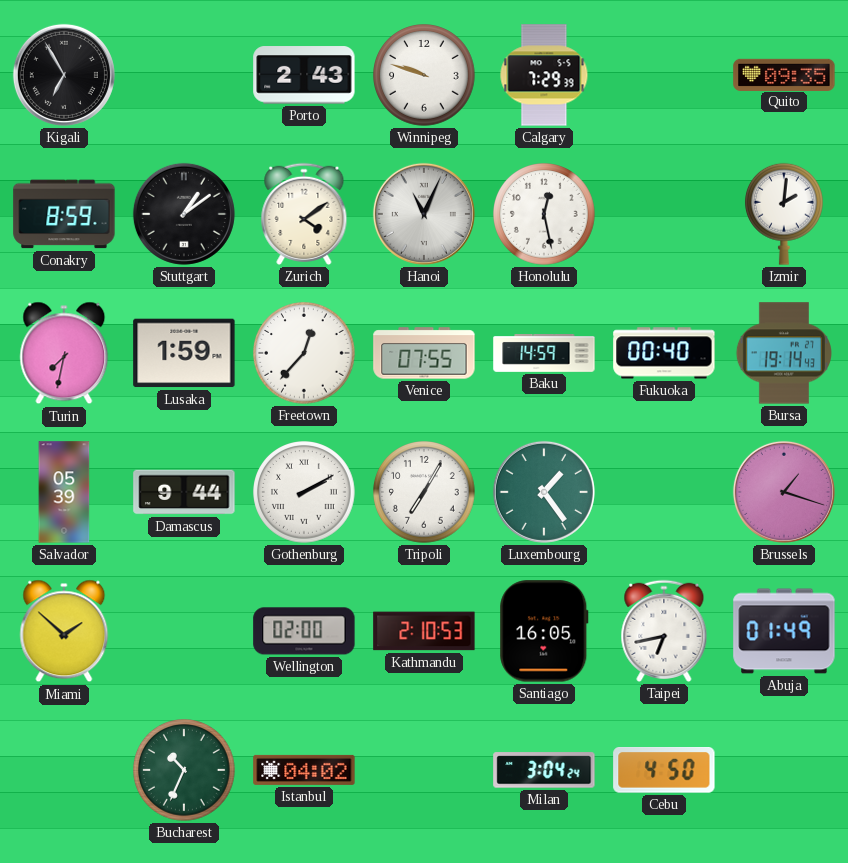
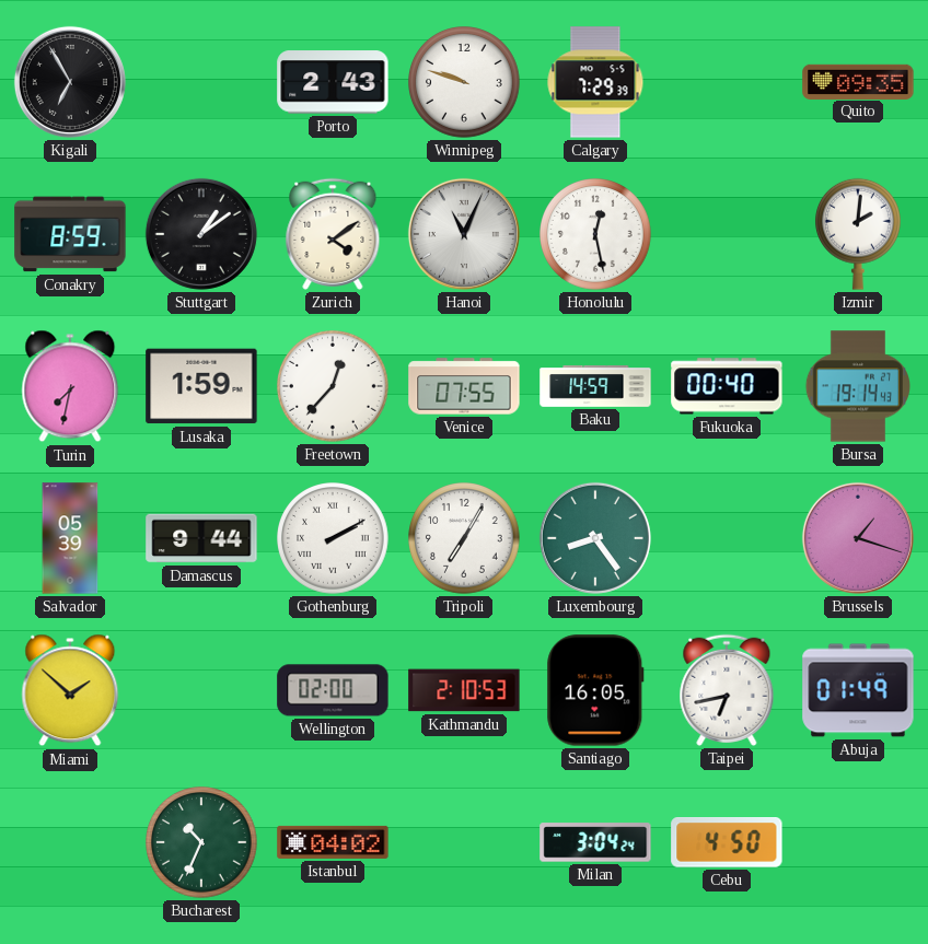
Luxembourg: 1:24 -> 8:24 (595, 538)
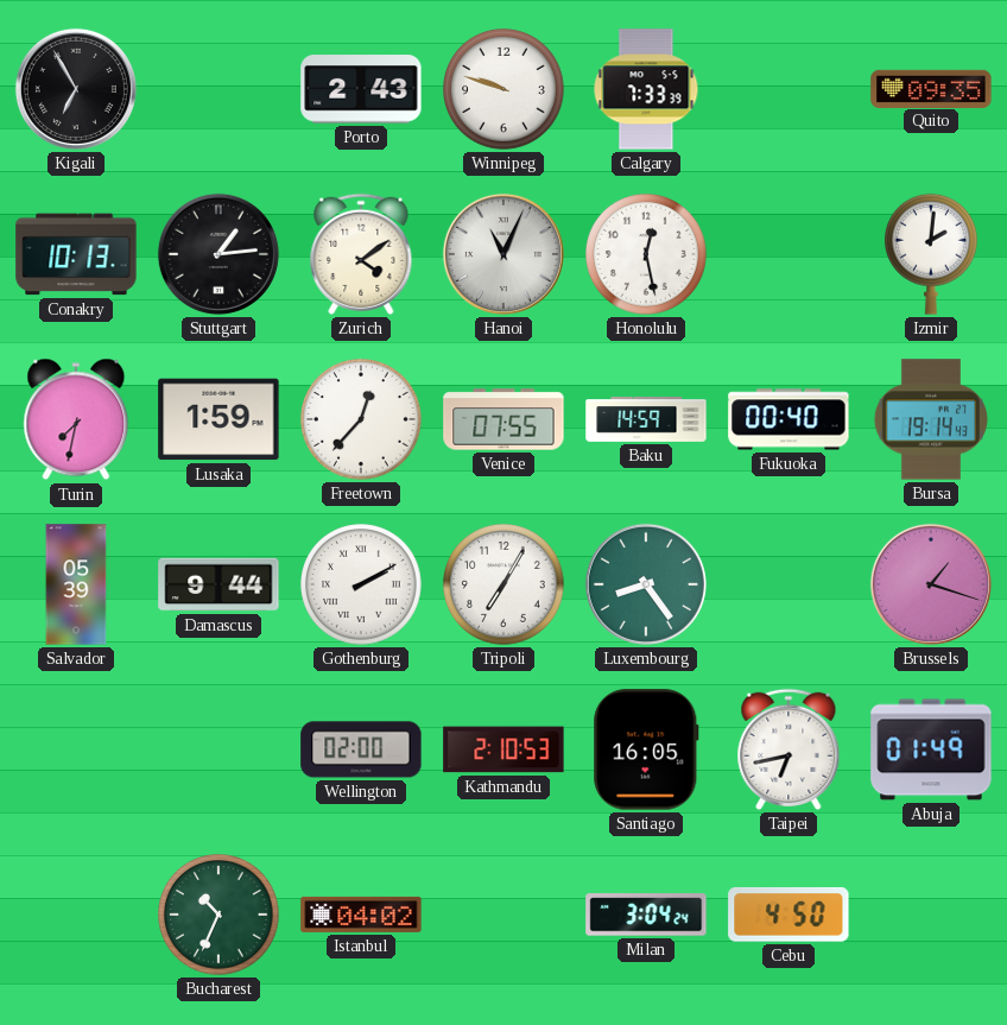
Calgary: 7:29 -> 7:33 (646, 89)
Conakry: 8:59 -> 10:13 (76, 254)
Stuttgart: 1:09 -> 1:14 (218, 254)
Miami: 1:52 -> none (70, 690)
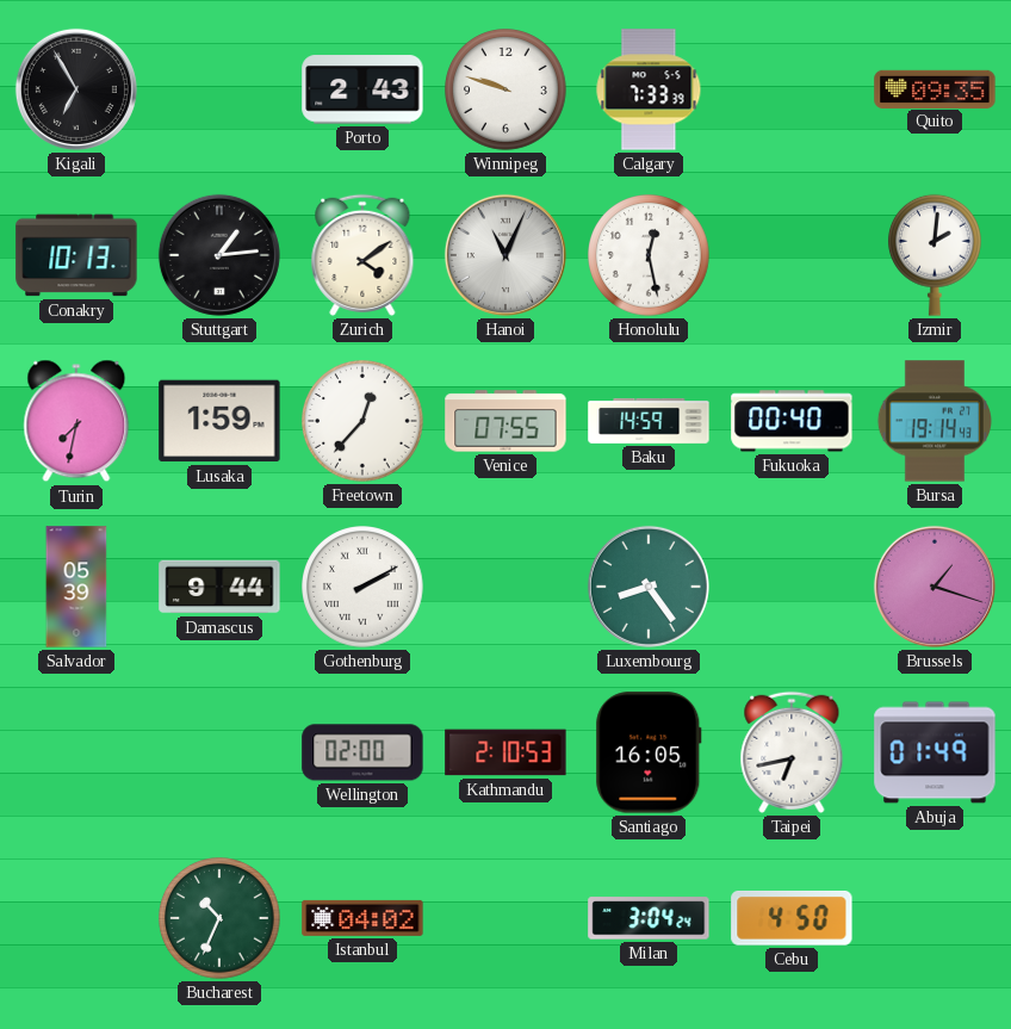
Tripoli: 7:05 -> none (505, 586)
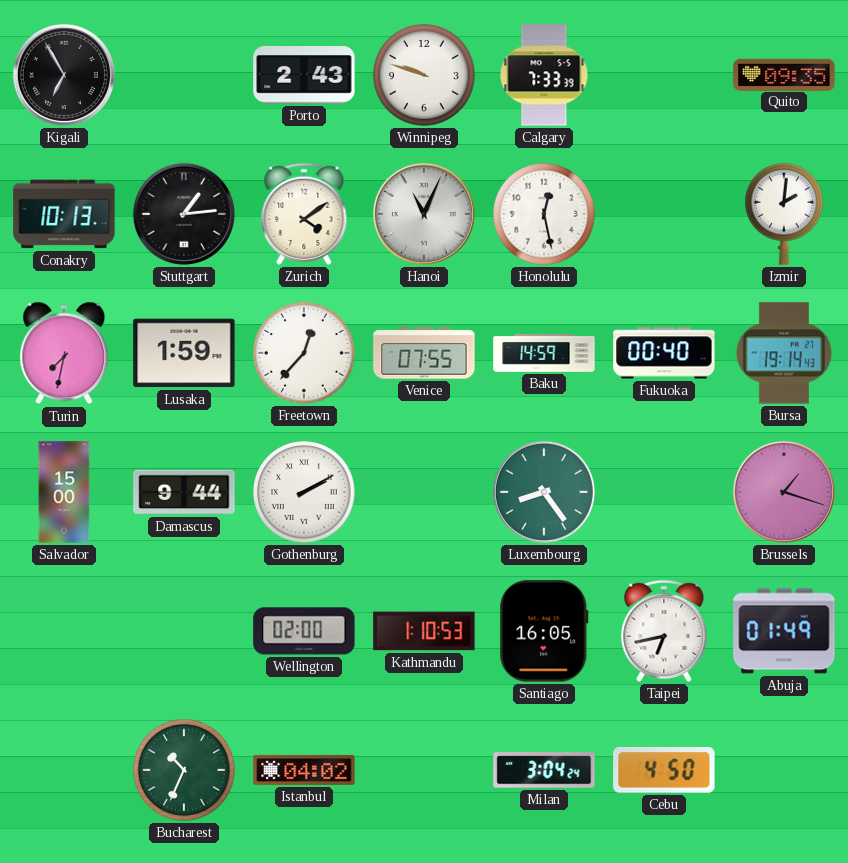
Salvador: 05:39 -> 15:00 (64, 492)
Kathmandu: 2:10 -> 1:10 (424, 631)
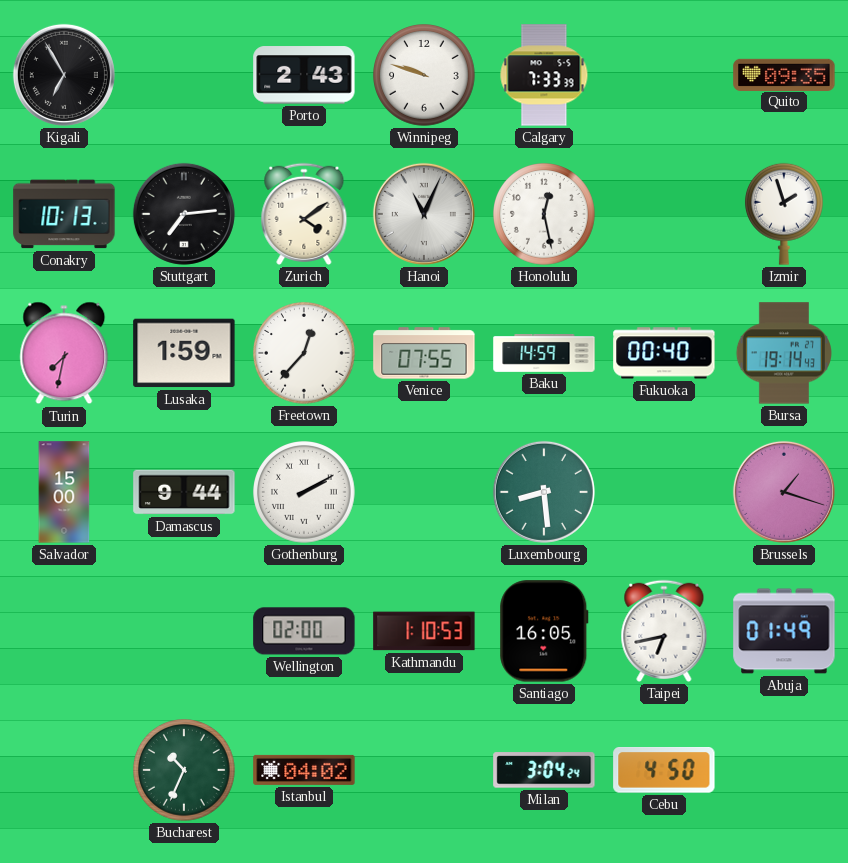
Stuttgart: 1:14 -> 7:14 (184, 214)
Izmir: 2:01 -> 1:57 (785, 214)
Luxembourg: 8:24 -> 8:29 (544, 492)
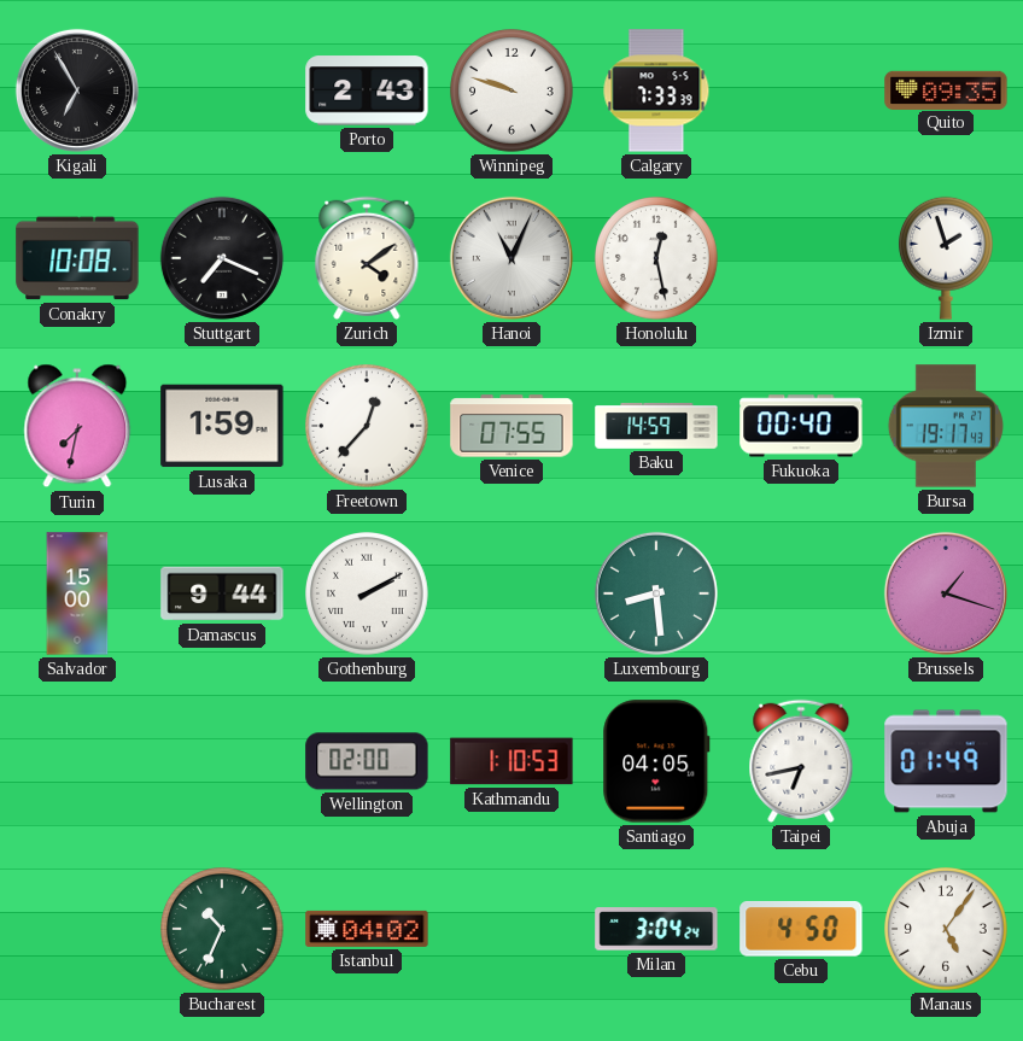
Conakry: 10:13 -> 10:08 (77, 258)
Stuttgart: 7:14 -> 7:19 (222, 258)
Bursa: 19:14 -> 19:17 (946, 426)
Santiago: 16:05 -> 04:05 (656, 761)
Manaus: none -> 5:06 (947, 930)
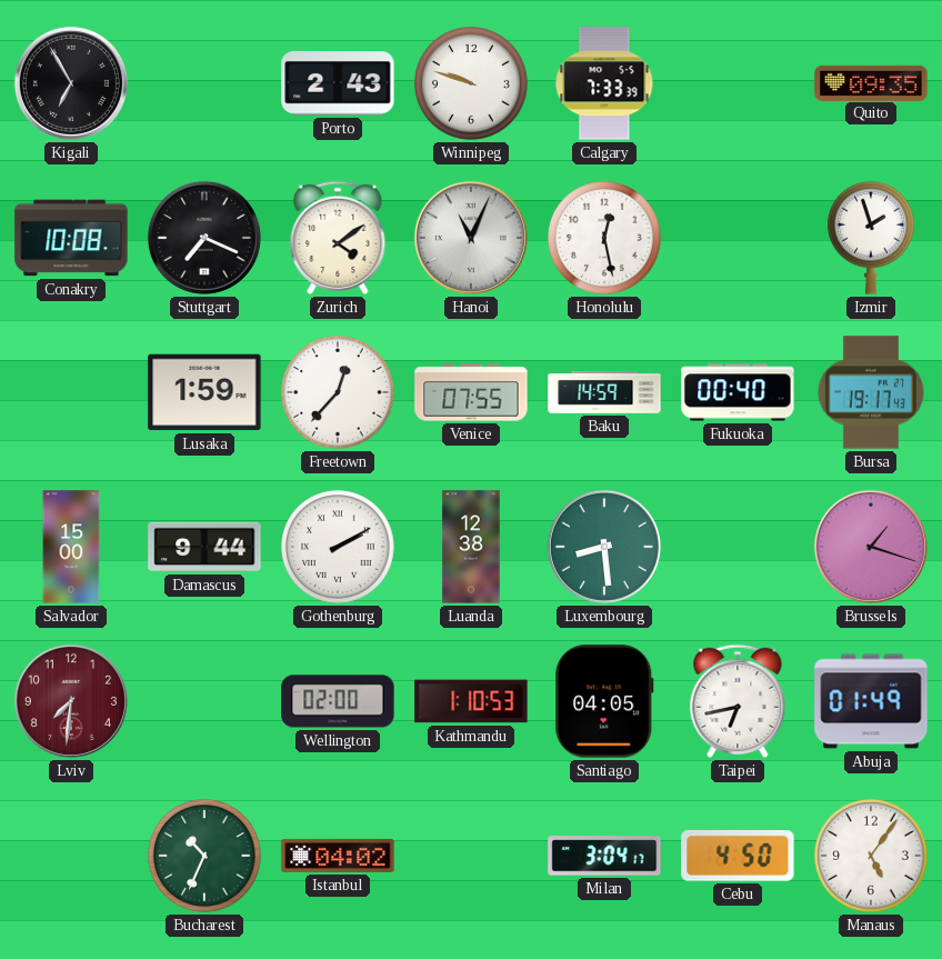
Turin: 7:32 -> none (77, 426)
Luanda: none -> 12:38 (471, 547)
Lviv: none -> 7:31 (71, 701)
Milan: 3:04:24 -> 3:04:17 (604, 856)
